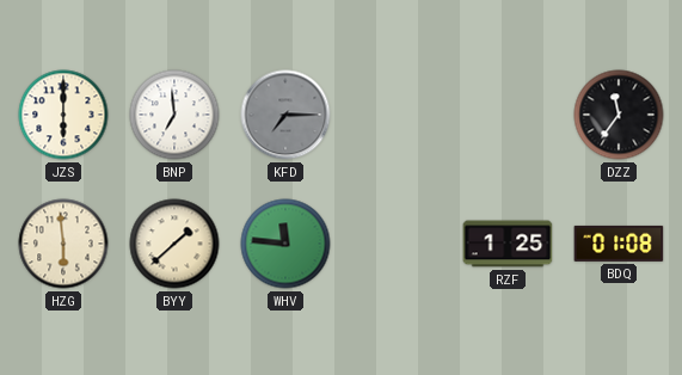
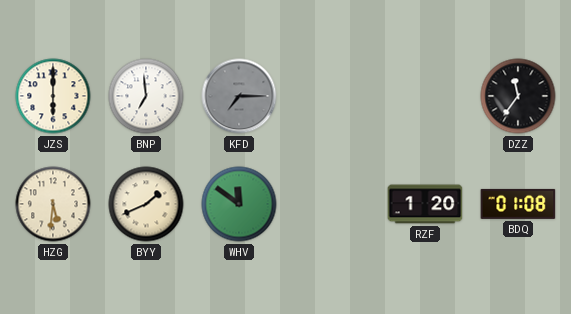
HZG: 5:59 -> 5:31 (53, 204)
BYY: 1:38 -> 1:41 (146, 204)
WHV: 11:46 -> 11:51 (239, 204)
RZF: 1:25 -> 1:20 (425, 204)
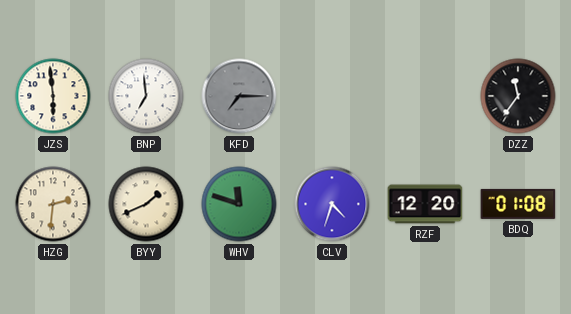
JZS: 6:00 -> 5:59 (53, 96)
HZG: 5:31 -> 2:31 (53, 204)
WHV: 11:51 -> 11:48 (239, 204)
CLV: none -> 4:33 (332, 204)
RZF: 1:20 -> 12:20 (425, 204)
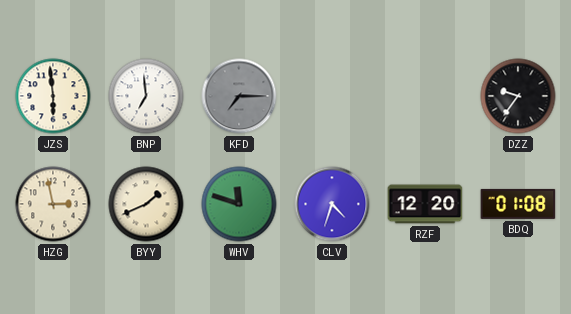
DZZ: 11:36 -> 9:36 (518, 96)
HZG: 2:31 -> 2:58 (53, 204)
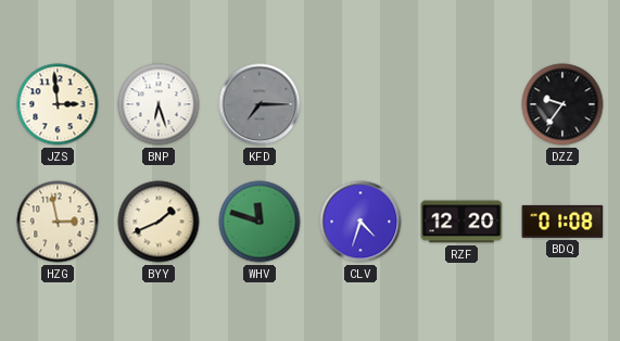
JZS: 5:59 -> 2:59 (58, 104)
BNP: 6:59 -> 6:27 (159, 104)
